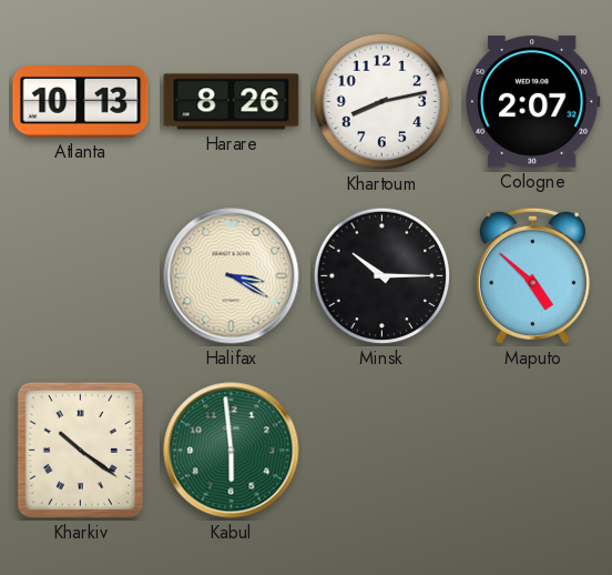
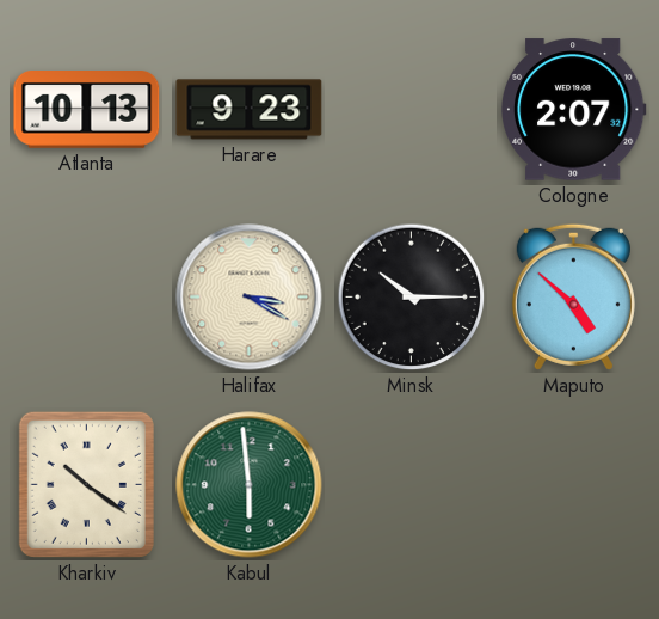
Harare: 8:26 -> 9:23 (250, 110)
Khartoum: 8:13 -> none (382, 102)
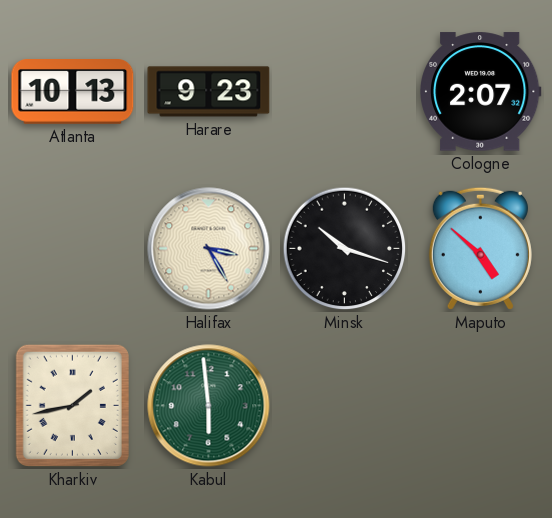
Halifax: 3:20 -> 3:25 (209, 249)
Minsk: 10:15 -> 10:18 (345, 249)
Kharkiv: 10:21 -> 1:43 (72, 405)
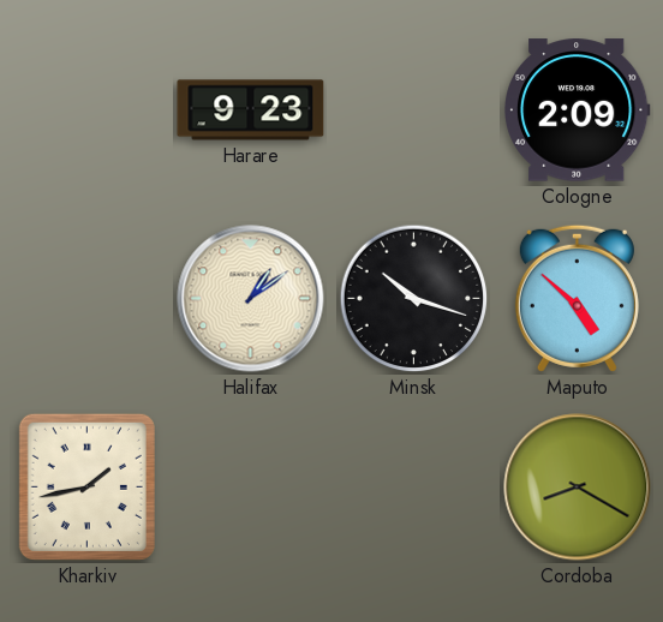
Atlanta: 10:13 -> none (73, 92)
Cologne: 2:07 -> 2:09 (577, 110)
Halifax: 3:25 -> 1:09 (251, 299)
Kabul: 5:59 -> none (209, 406)
Cordoba: none -> 8:20 (578, 488)
